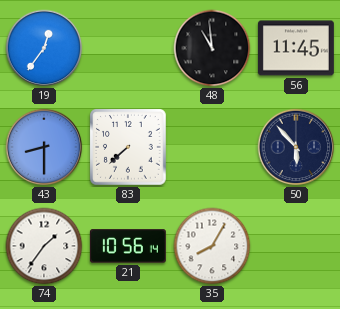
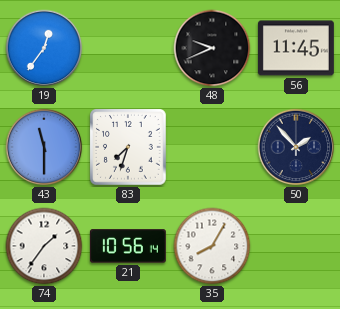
48: 10:59 -> 9:41 (212, 48)
43: 8:30 -> 11:30 (44, 147)
83: 7:38 -> 7:33 (129, 148)
50: 5:53 -> 1:53 (296, 147)
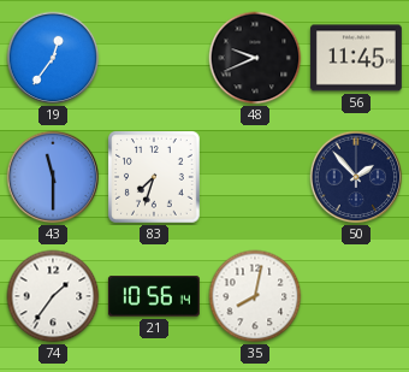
35: 8:05 -> 8:02 (255, 296)
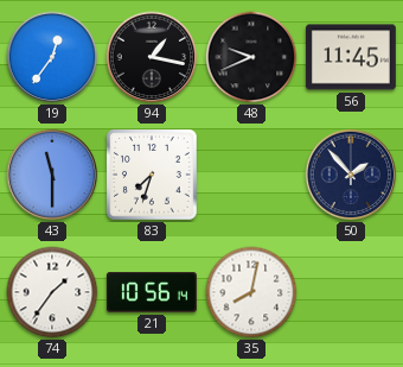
94: none -> 1:17 (152, 57)
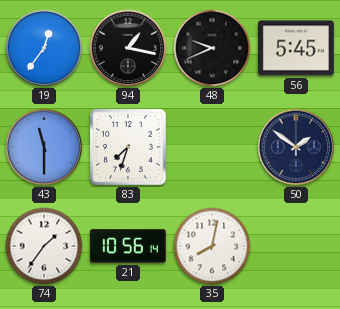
56: 11:45 -> 5:45 (296, 48)
50: 1:53 -> 1:51 (296, 147)
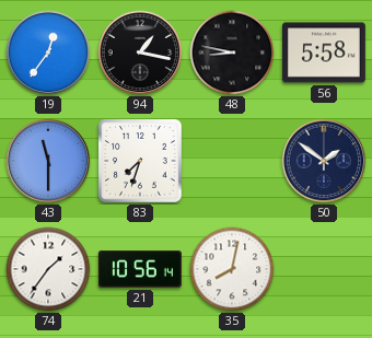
48: 9:41 -> 8:47 (232, 53)
56: 5:45 -> 5:58 (324, 53)
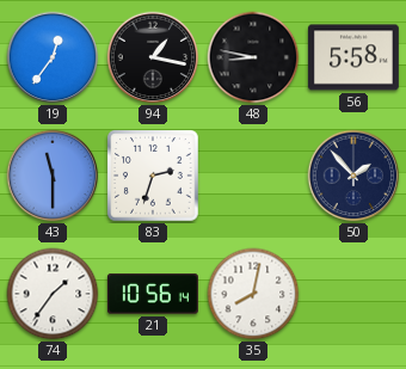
83: 7:33 -> 2:33 (154, 177)
50: 1:51 -> 1:53 (353, 176)
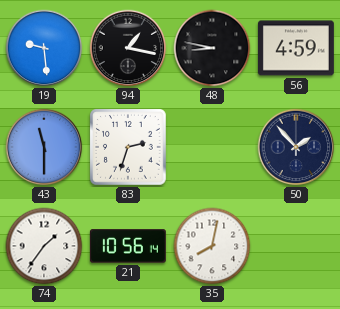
19: 12:36 -> 9:29 (44, 48)
56: 5:58 -> 4:59 (296, 48)
